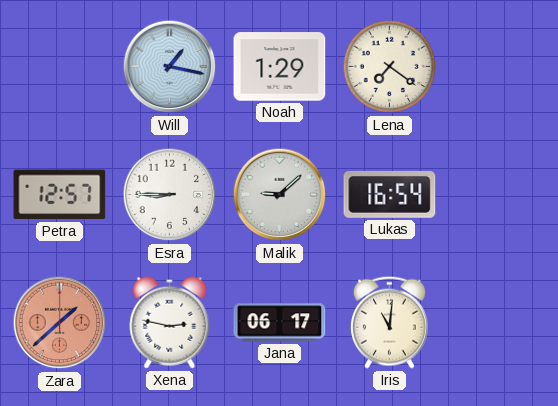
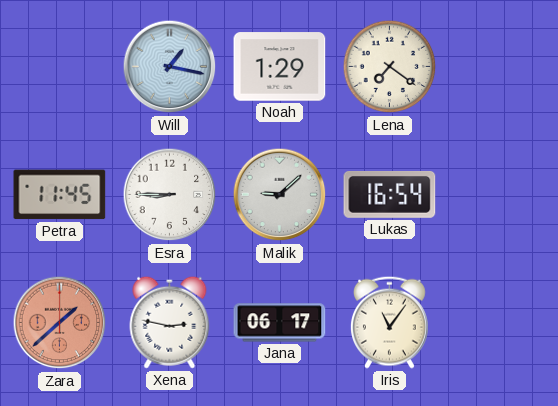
Petra: 12:57 -> 11:45 (60, 195)
Iris: 11:01 -> 11:06 (389, 322)
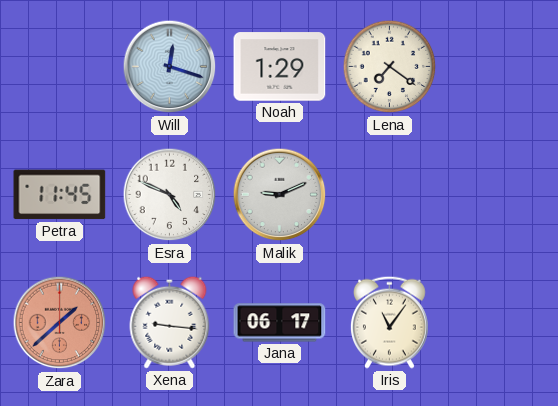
Will: 1:17 -> 12:18 (170, 67)
Esra: 8:45 -> 4:49 (170, 195)
Malik: 9:08 -> 9:11 (280, 195)
Lukas: 16:54 -> none (390, 194)
Xena: 2:47 -> 9:16 (170, 322)
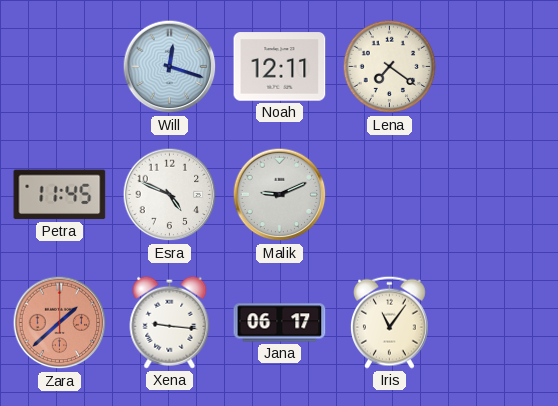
Noah: 1:29 -> 12:11 (280, 67)
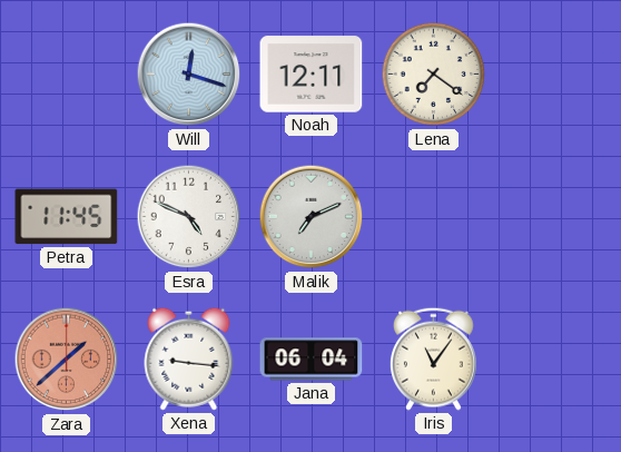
Malik: 9:11 -> 7:11 (312, 217)
Jana: 06:17 -> 06:04 (312, 360)
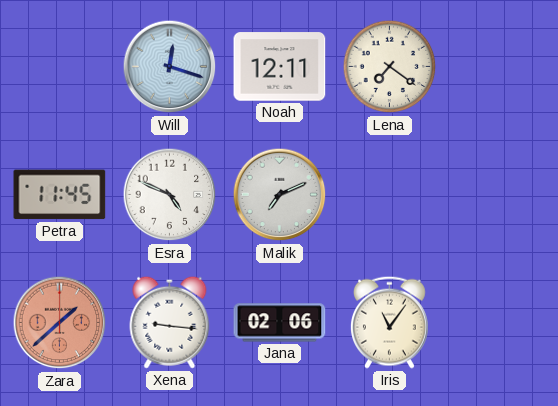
Jana: 06:04 -> 02:06 (280, 323)
